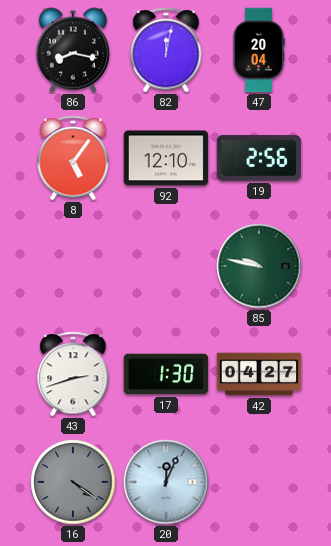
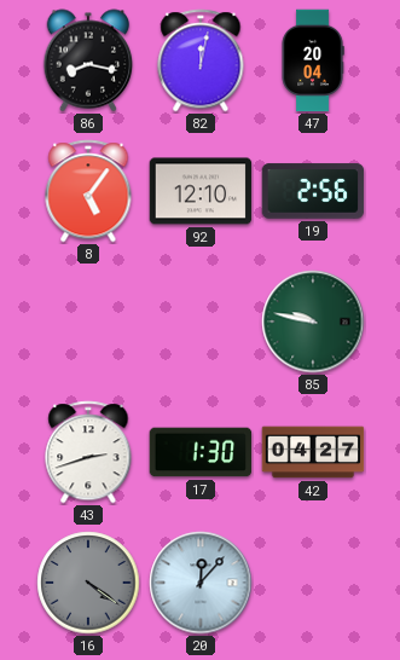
20: 12:04 -> 12:07 (201, 583)
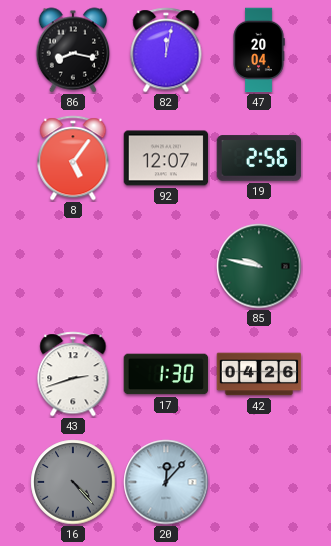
92: 12:10 -> 12:07 (166, 158)
42: 04:27 -> 04:26 (259, 374)
16: 4:21 -> 4:23 (73, 482)
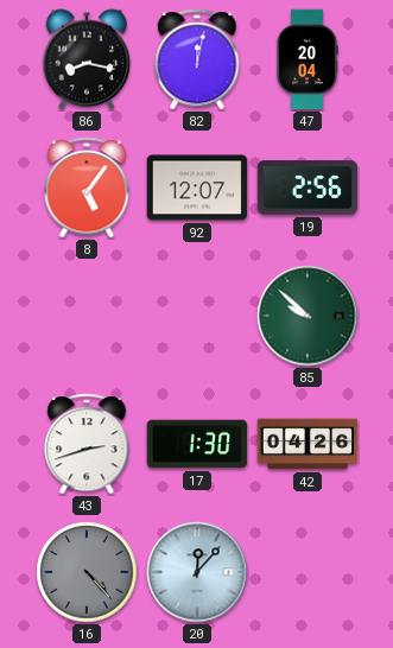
85: 9:47 -> 9:52 (308, 316)
